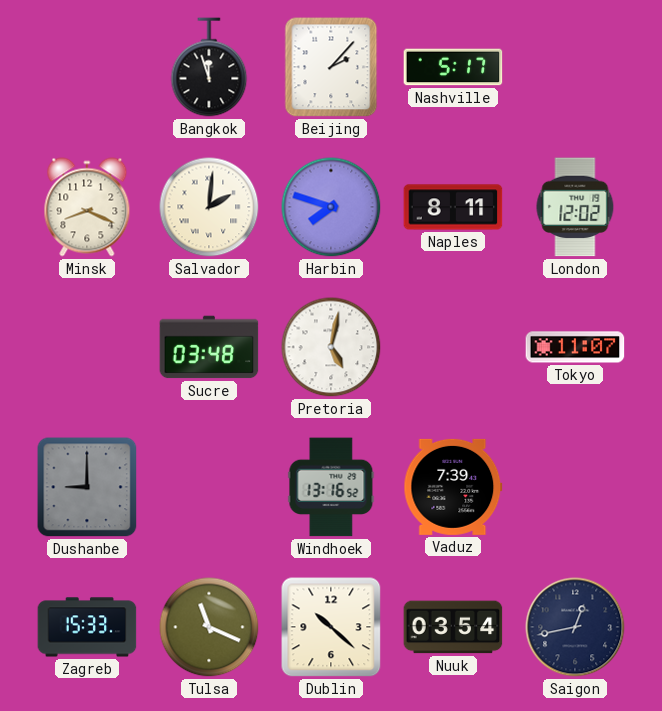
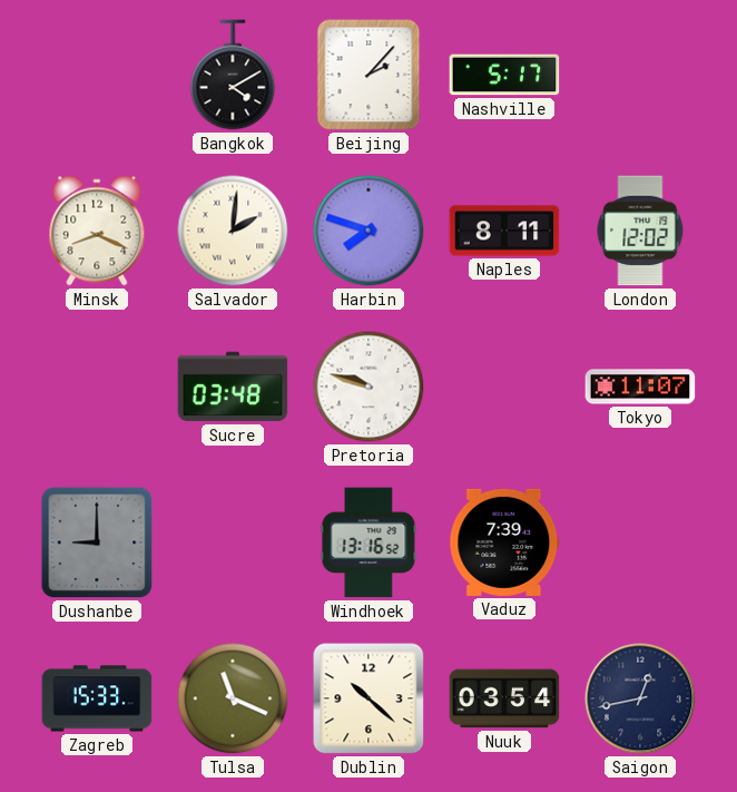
Bangkok: 11:57 -> 4:10 (233, 75)
Pretoria: 5:02 -> 9:48 (368, 387)
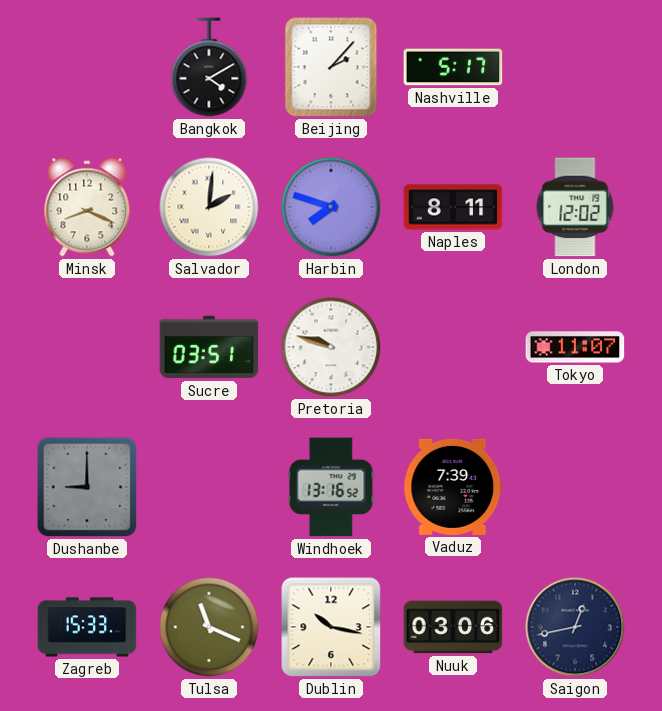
Sucre: 03:48 -> 03:51 (209, 347)
Dublin: 10:22 -> 10:17 (331, 627)
Nuuk: 03:54 -> 03:06 (453, 627)
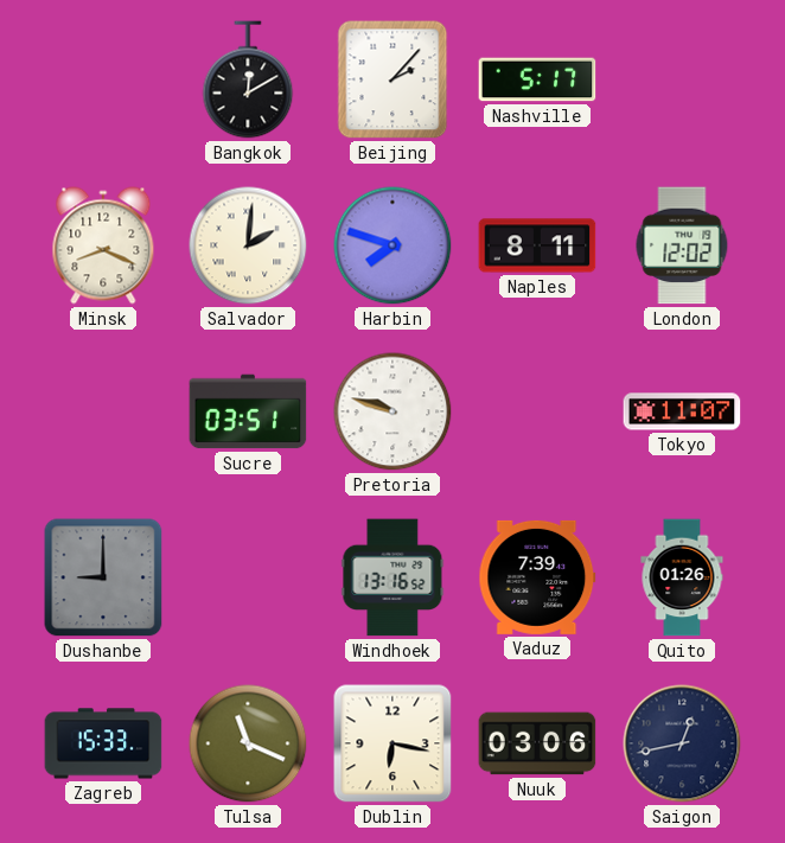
Bangkok: 4:10 -> 12:10 (248, 79)
Quito: none -> 01:26 (682, 577)
Dublin: 10:17 -> 6:17 (392, 743)
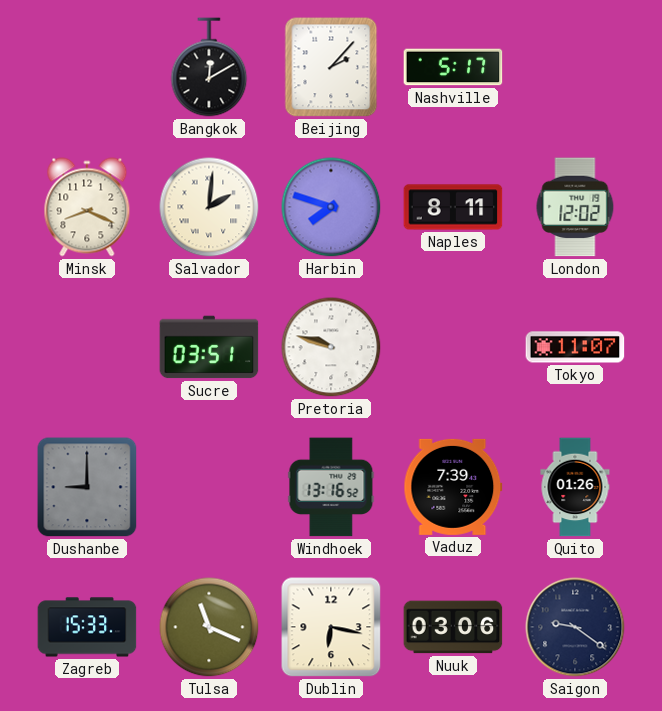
Saigon: 12:43 -> 9:21 (575, 627)
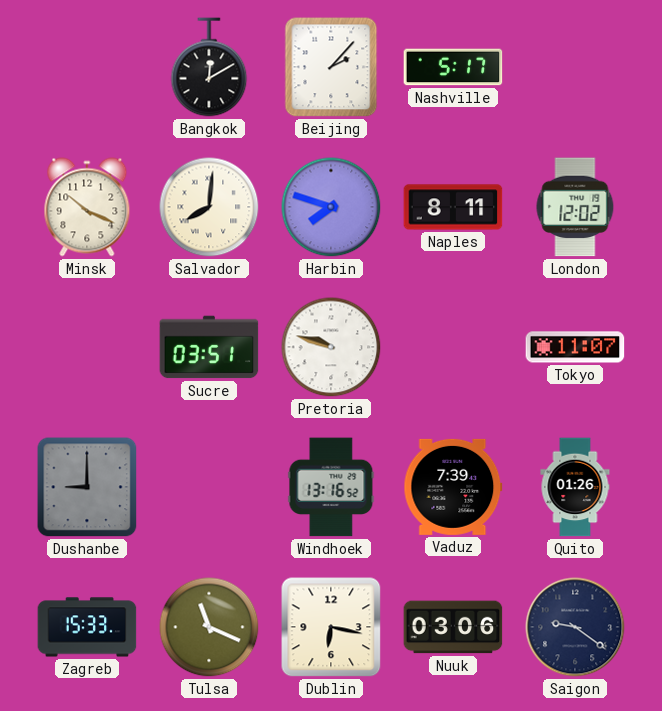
Minsk: 8:19 -> 10:19 (87, 207)
Salvador: 2:01 -> 8:01 (209, 207)
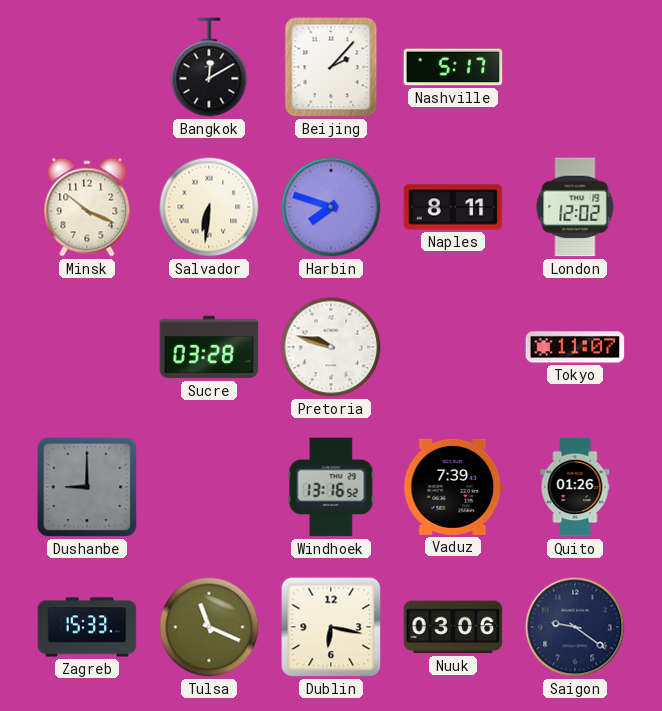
Salvador: 8:01 -> 6:31 (209, 207)
Sucre: 03:51 -> 03:28 (209, 347)
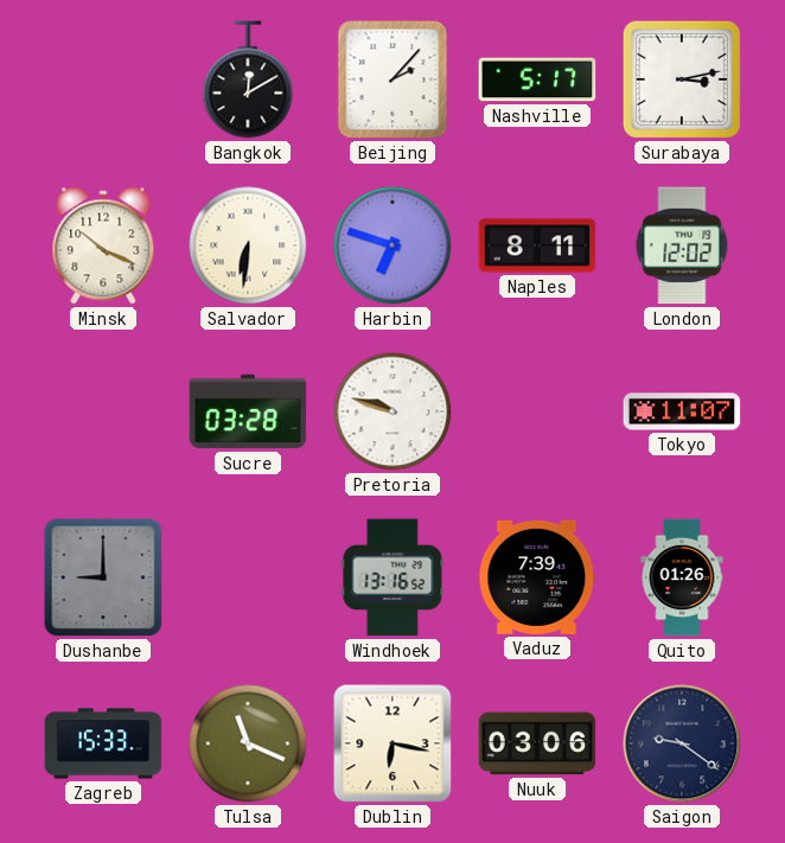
Surabaya: none -> 3:13 (682, 79)
Harbin: 7:48 -> 6:48 (392, 245)
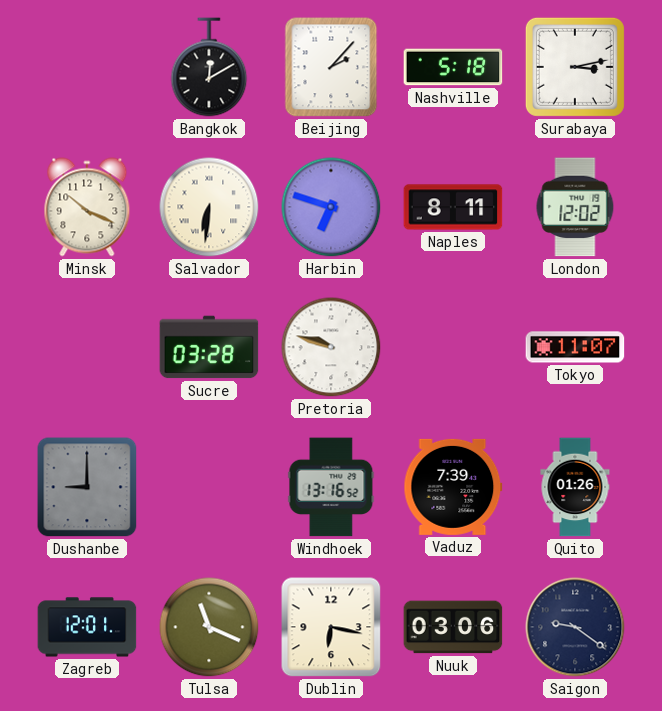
Nashville: 5:17 -> 5:18 (453, 67)
Zagreb: 15:33 -> 12:01 (87, 627)
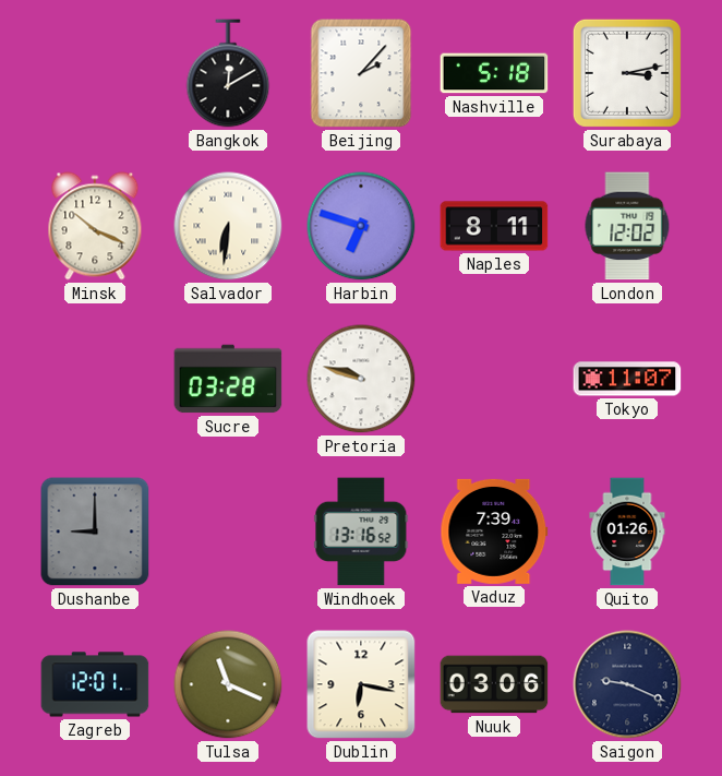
Saigon: 9:21 -> 9:19 (627, 684)
